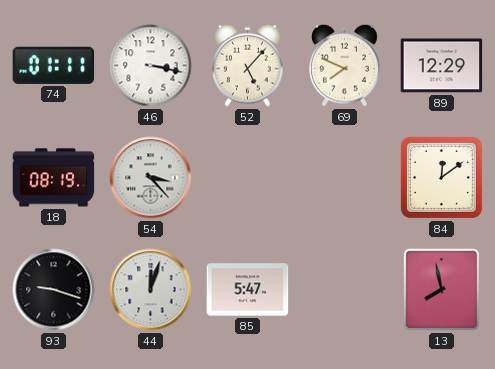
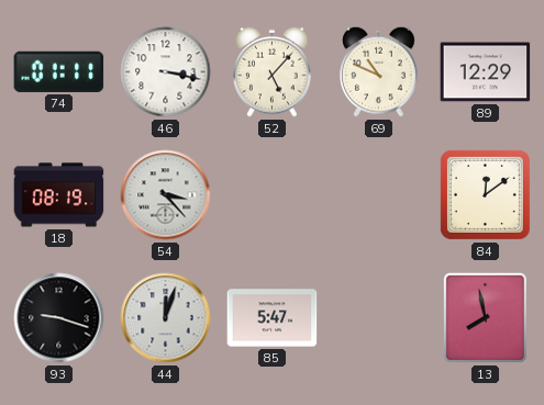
69: 7:49 -> 10:49 (379, 71)
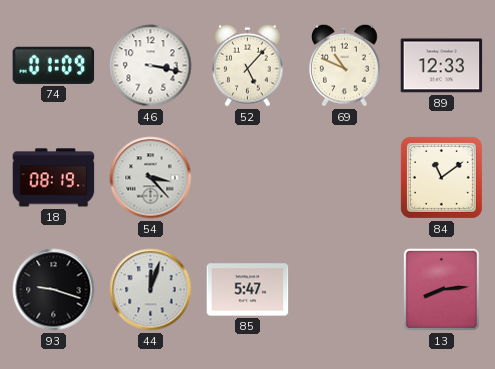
74: 01:11 -> 01:09 (54, 65)
89: 12:29 -> 12:33 (442, 66)
84: 12:09 -> 11:09 (441, 177)
13: 7:58 -> 8:14 (441, 289)
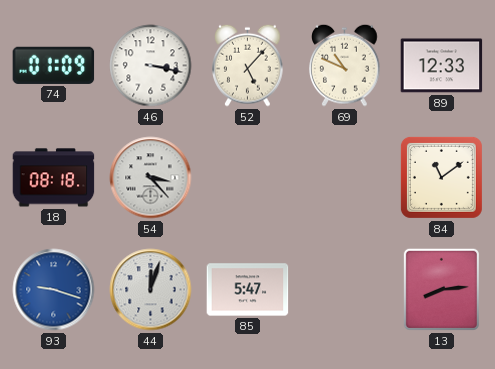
18: 08:19 -> 08:18 (54, 178)
93 dial: black -> blue (54, 290)
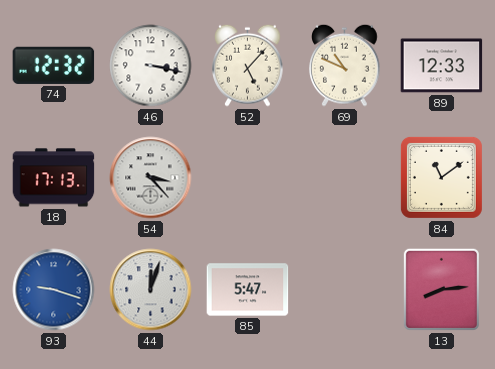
74: 01:09 -> 12:32 (54, 65)
18: 08:18 -> 17:13 (54, 178)
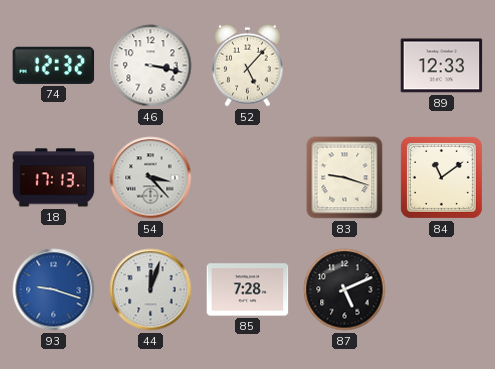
69: 10:49 -> none (345, 65)
83: none -> 9:18 (345, 178)
85: 5:47 -> 7:28 (248, 290)
87: none -> 5:11 (345, 290)
13: 8:14 -> none (441, 289)
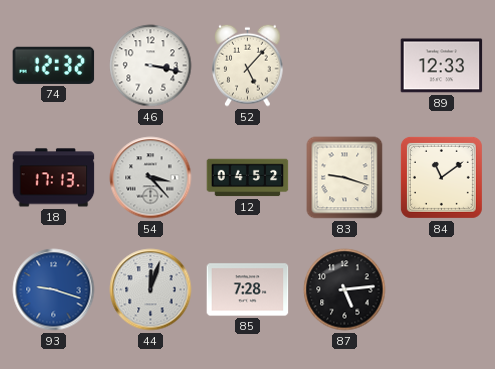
12: none -> 04:52 (248, 178)
87: 5:11 -> 5:14 (345, 290)
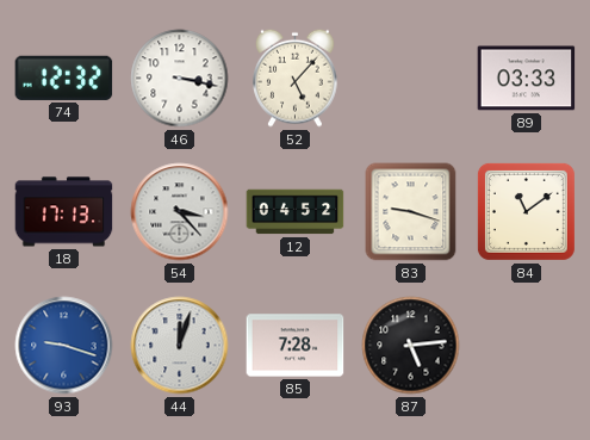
89: 12:33 -> 03:33 (527, 79)
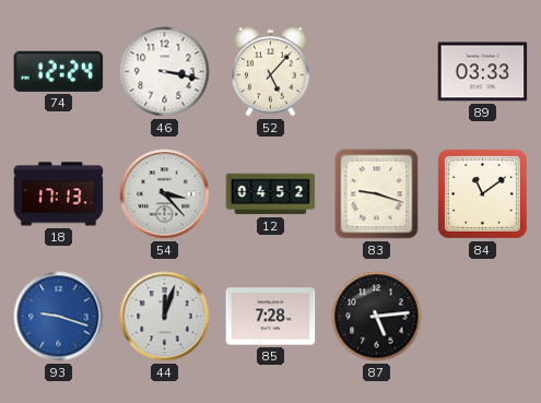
74: 12:32 -> 12:24 (59, 71)
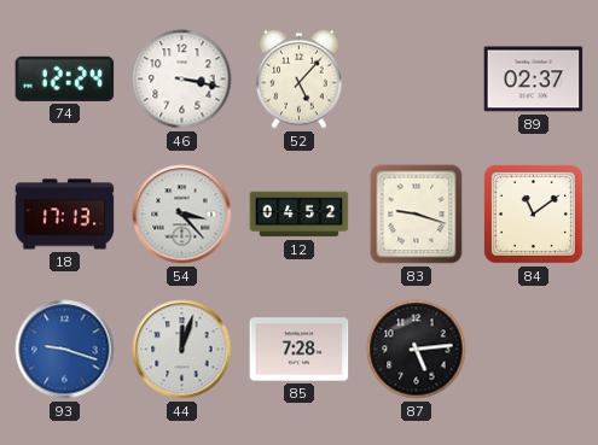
89: 03:33 -> 02:37 (534, 80)
